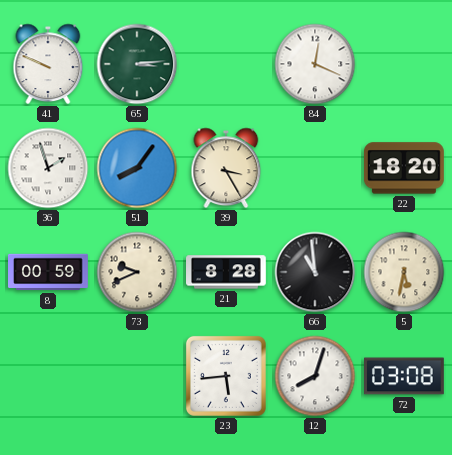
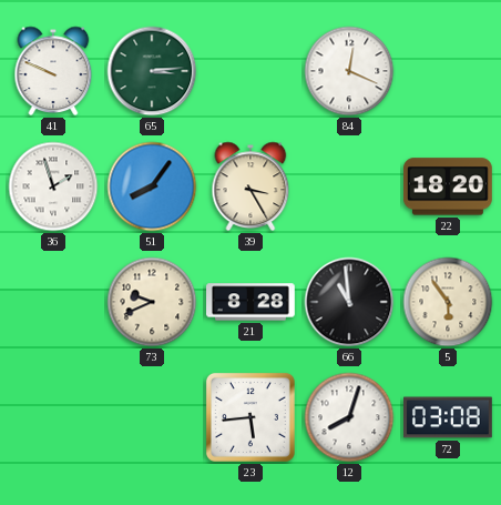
8: 00:59 -> none (49, 272)
5: 5:32 -> 5:54 (448, 302)
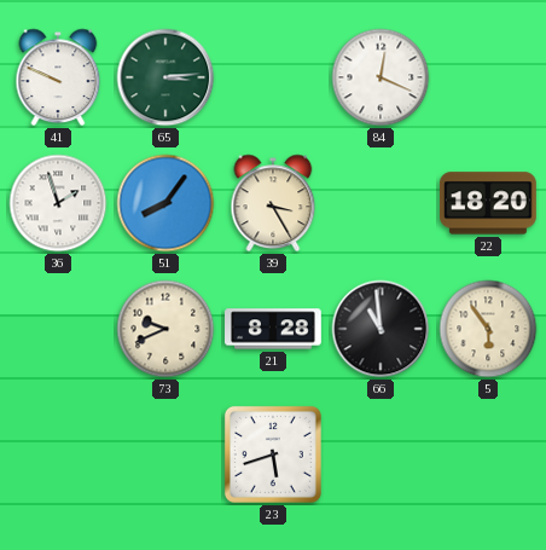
23: 5:44 -> 5:42 (273, 455)
12: 8:03 -> none (349, 417)
72: 03:08 -> none (449, 417)
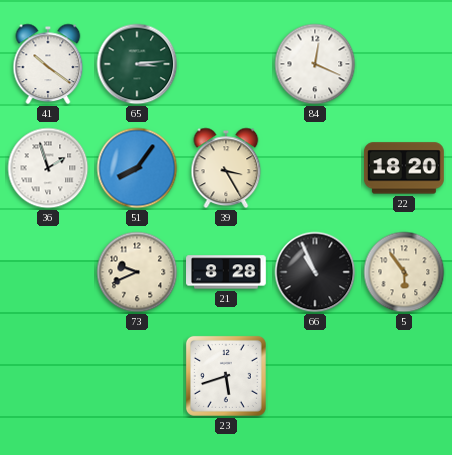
41: 9:49 -> 10:21 (48, 64)
66: 10:59 -> 10:56 (315, 272)
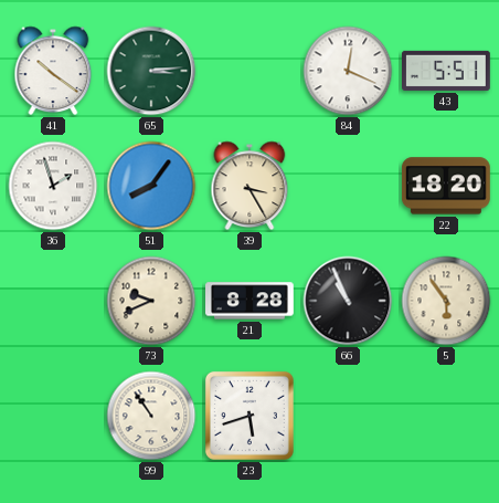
43: none -> 5:51 (447, 71)
99: none -> 10:54 (151, 416)
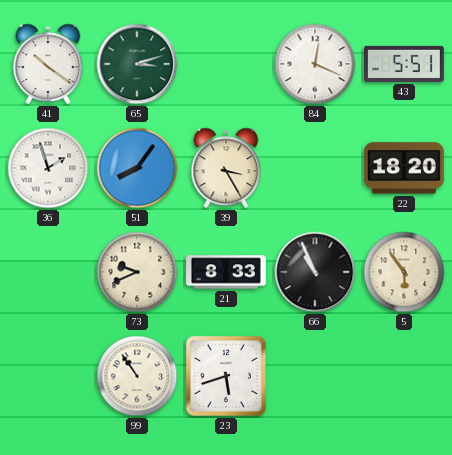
65: 3:14 -> 3:12 (137, 64)
21: 8:28 -> 8:33 (227, 272)
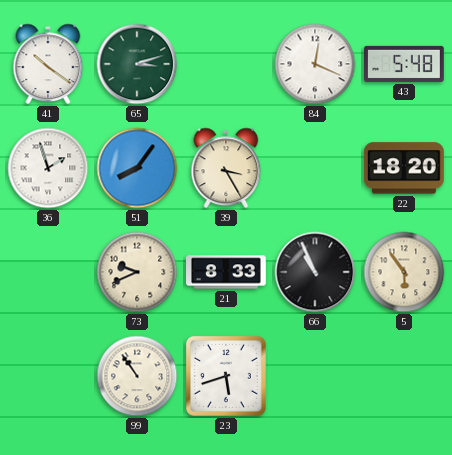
43: 5:51 -> 5:48 (405, 64)
